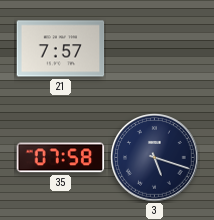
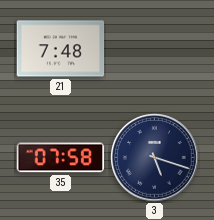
21: 7:57 -> 7:48 (61, 49)
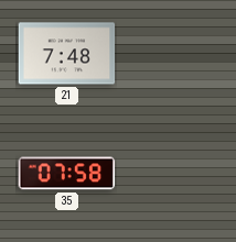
3: 5:18 -> none (155, 158)
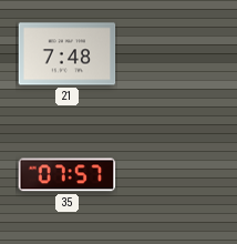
35: 07:58 -> 07:57 (68, 175)
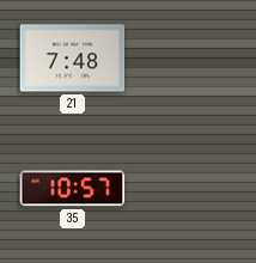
35: 07:57 -> 10:57 (73, 189)
